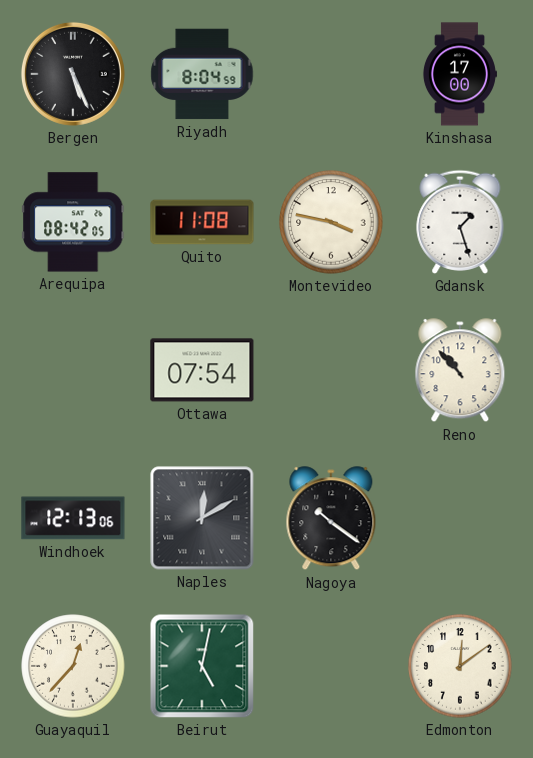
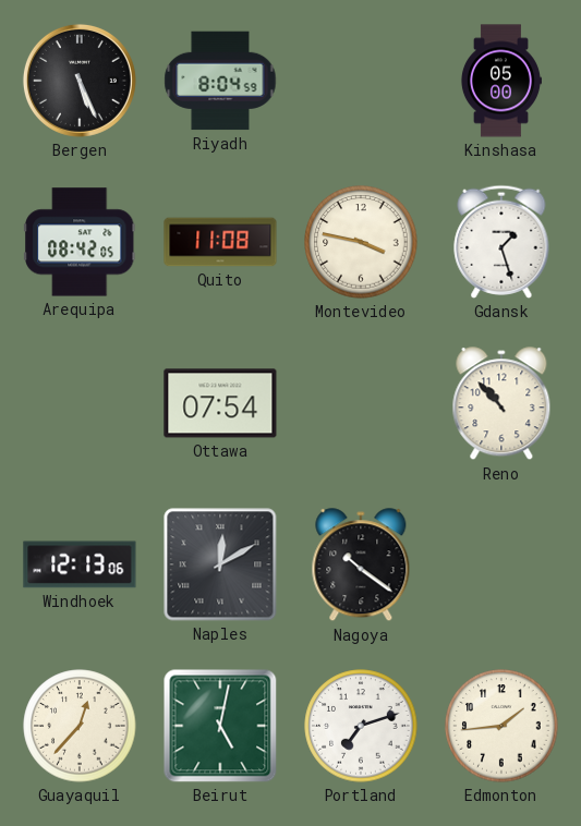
Kinshasa: 17:00 -> 05:00 (500, 81)
Portland: none -> 7:12 (361, 726)
Edmonton: 12:09 -> 1:44 (501, 726)
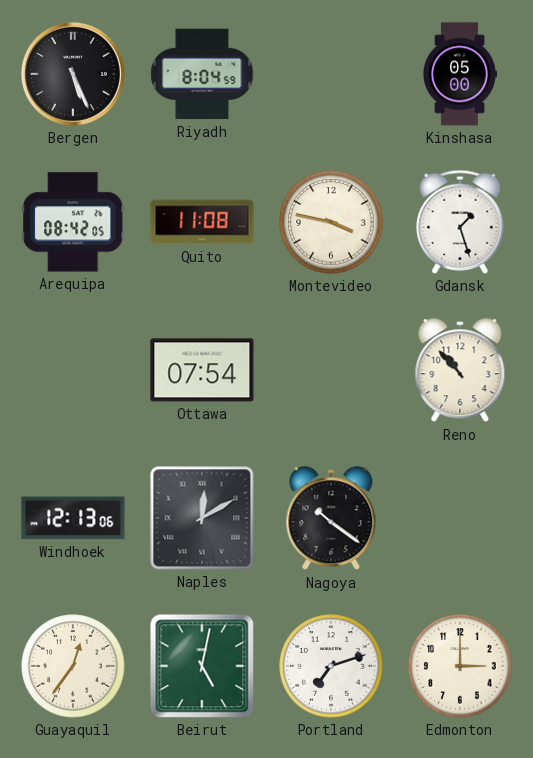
Guayaquil: 12:37 -> 12:36 (73, 666)
Edmonton: 1:44 -> 3:00 (460, 666)
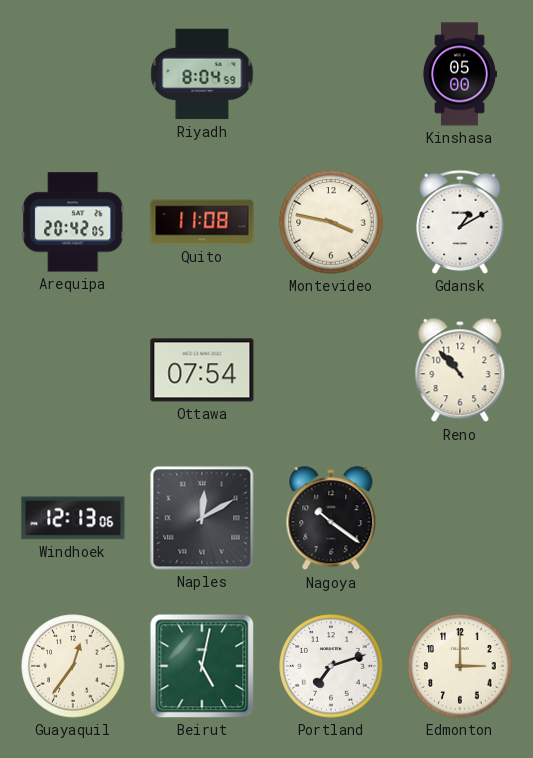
Bergen: 5:26 -> none (73, 74)
Arequipa: 08:42 -> 20:42 (73, 222)
Gdansk: 1:27 -> 1:10 (460, 222)
